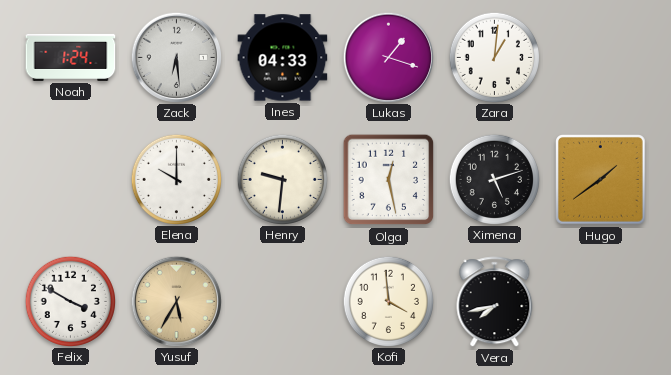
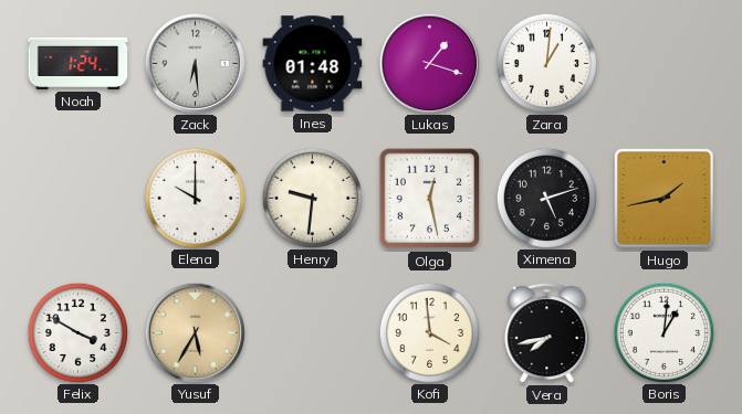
Ines: 04:33 -> 01:48 (313, 64)
Hugo: 1:39 -> 1:43 (665, 199)
Boris: none -> 1:01 (663, 332)
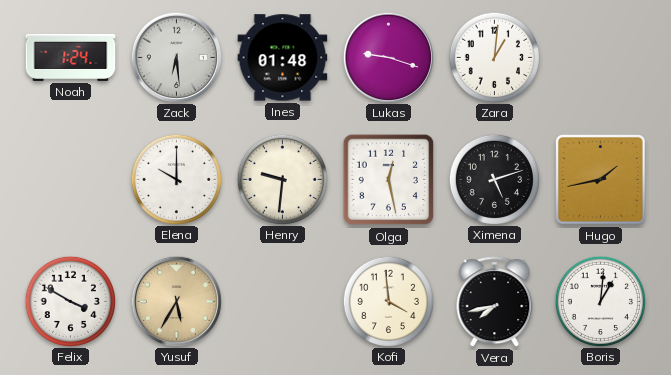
Lukas: 1:18 -> 9:18 (388, 57)
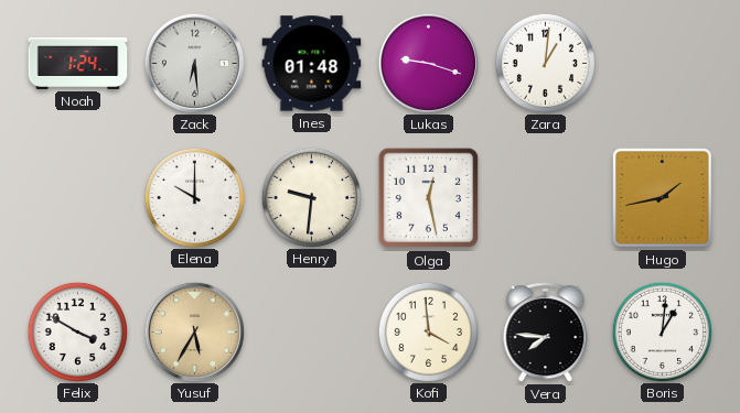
Ximena: 5:12 -> none (494, 179)
Vera: 7:43 -> 7:46 (546, 333)
